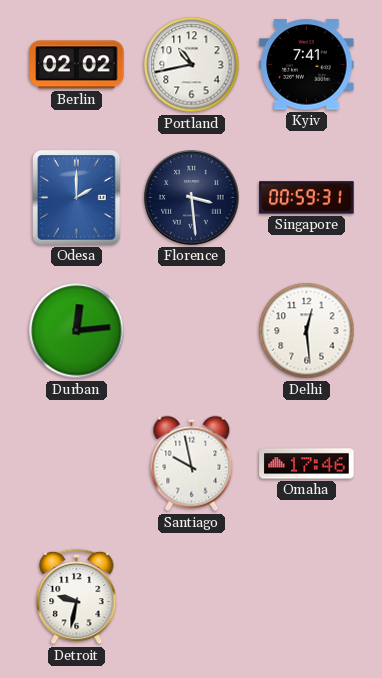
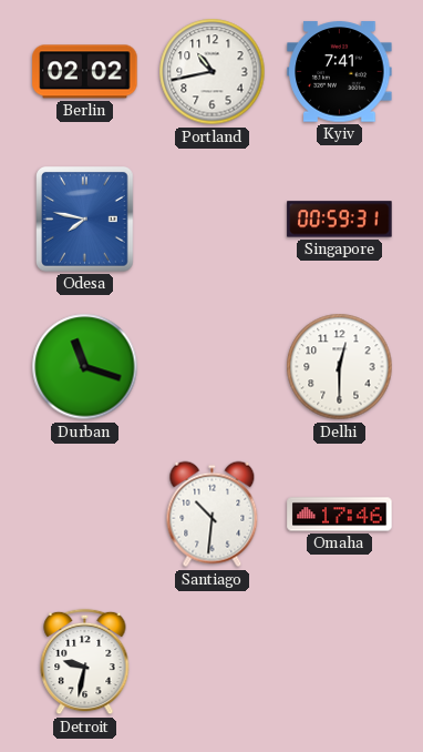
Odesa: 2:00 -> 7:47 (85, 220)
Florence: 3:29 -> none (192, 198)
Durban: 12:14 -> 11:18 (85, 367)
Delhi: 12:29 -> 12:30 (340, 367)
Santiago: 9:58 -> 10:31 (213, 515)
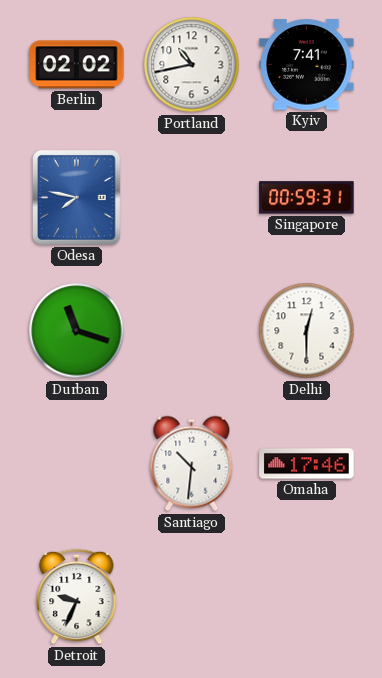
Detroit: 9:32 -> 9:34 (77, 597)
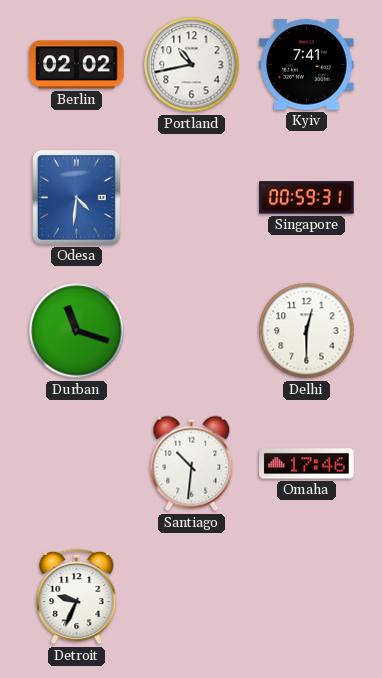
Odesa: 7:47 -> 4:31 (77, 198)
